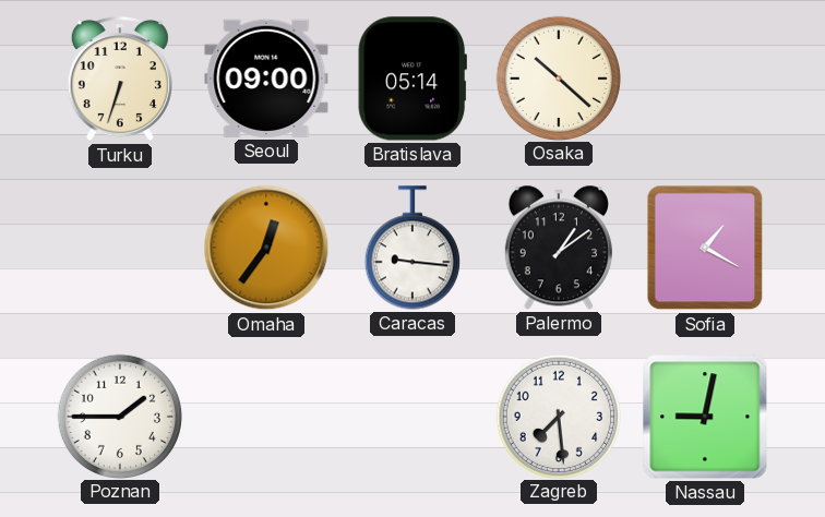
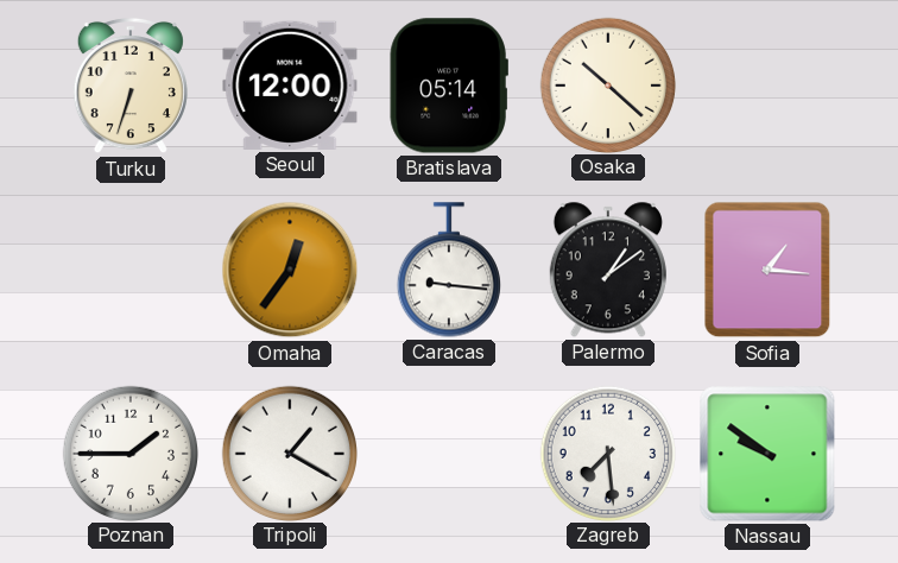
Seoul: 09:00 -> 12:00 (290, 86)
Sofia: 1:20 -> 1:16 (767, 270)
Tripoli: none -> 1:20 (289, 453)
Nassau: 9:02 -> 9:51 (767, 454)
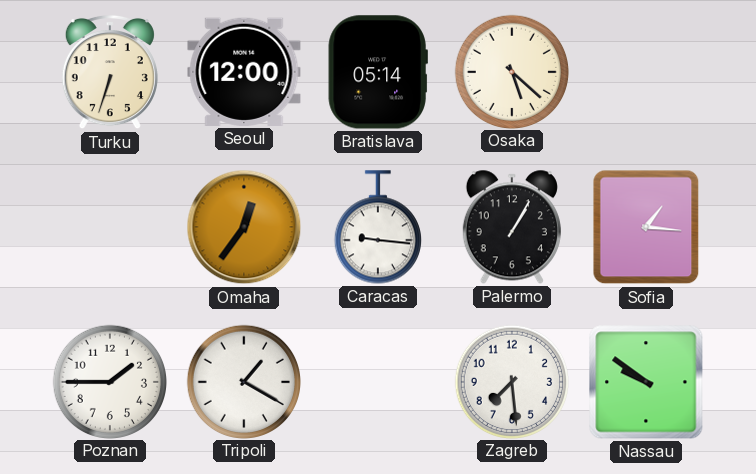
Osaka: 10:22 -> 5:22 (511, 71)
Palermo: 1:09 -> 1:05 (512, 227)
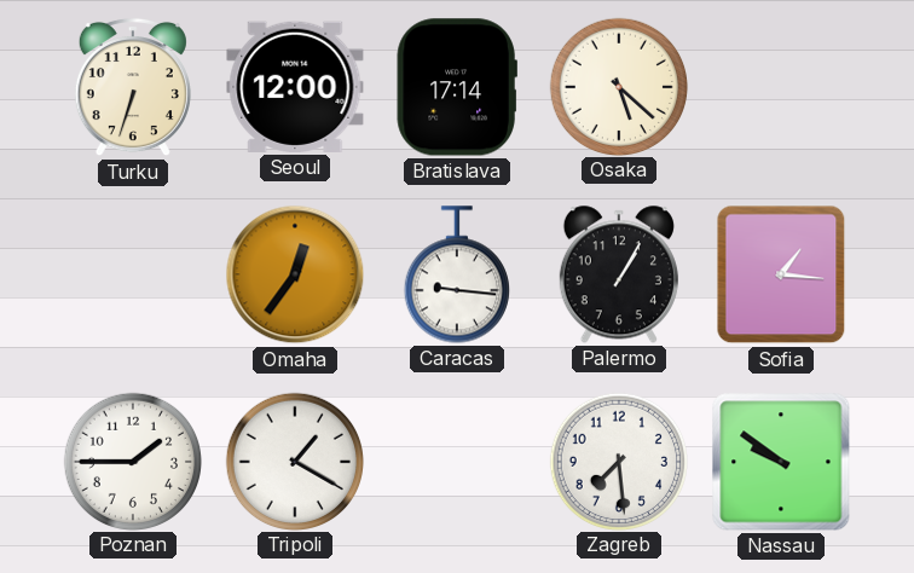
Bratislava: 05:14 -> 17:14 (457, 87)
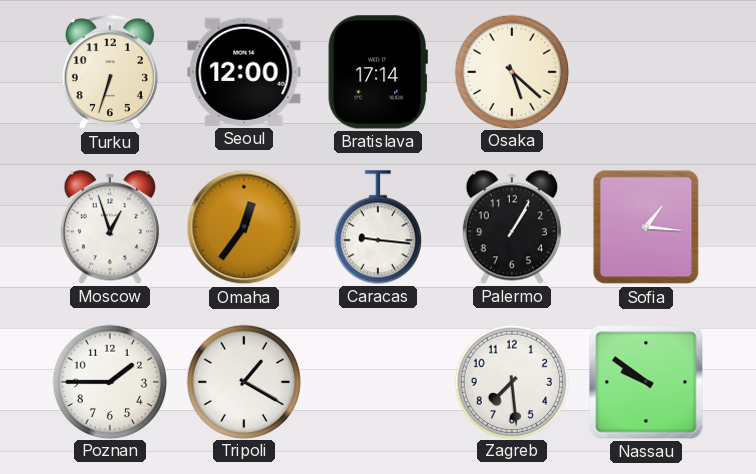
Moscow: none -> 12:57 (110, 227)
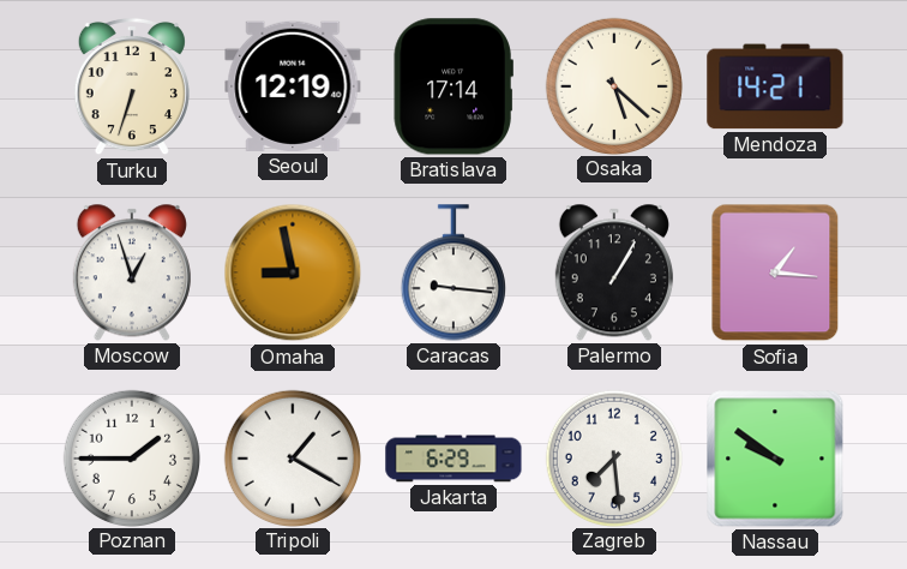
Seoul: 12:00 -> 12:19 (293, 86)
Mendoza: none -> 14:21 (775, 86)
Omaha: 12:36 -> 8:58 (293, 272)
Jakarta: none -> 6:29 (453, 459)
